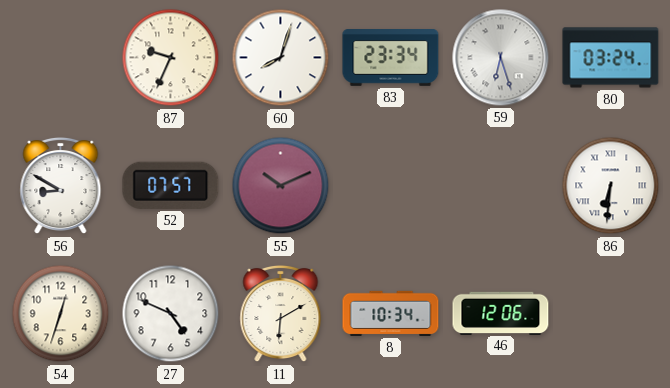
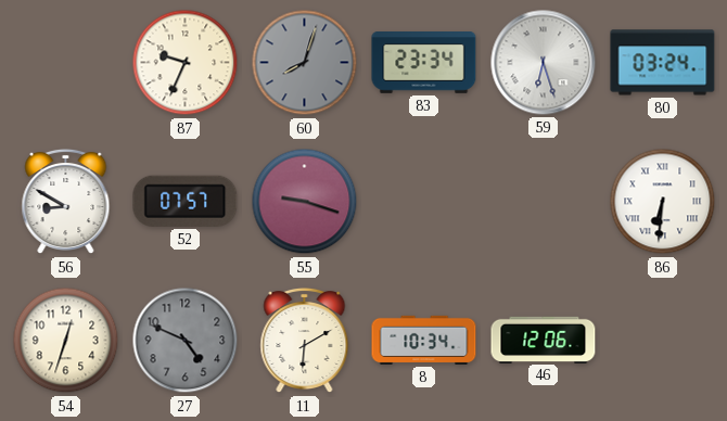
60 dial: white -> grey (305, 63)
55: 10:11 -> 9:18 (305, 202)
27 dial: white -> grey (186, 341)
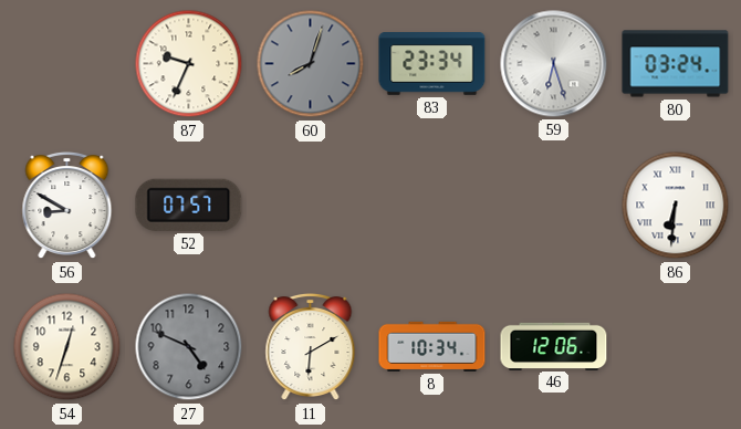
55: 9:18 -> none (305, 202)
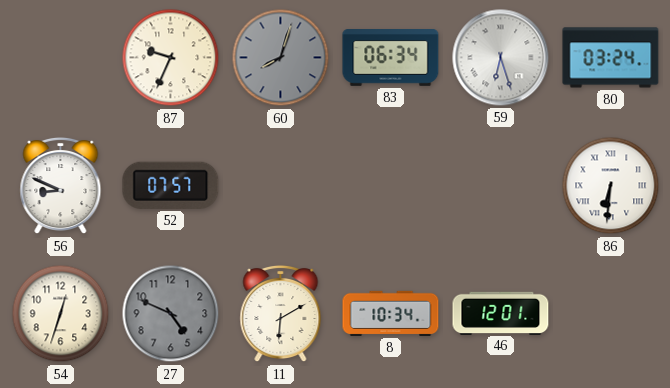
83: 23:34 -> 06:34 (391, 58)
56: 8:50 -> 8:49 (61, 186)
46: 12:06 -> 12:01 (501, 313)
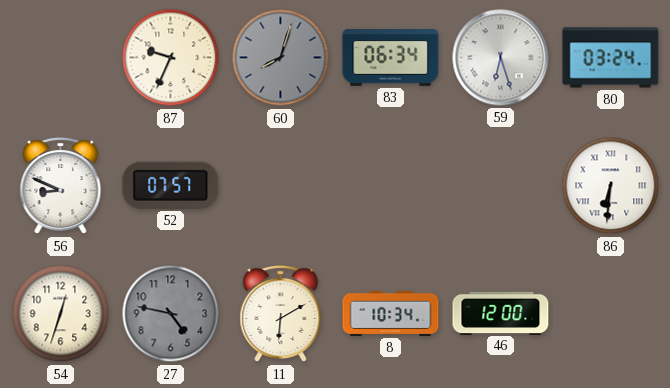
27: 4:49 -> 4:47 (171, 314)
46: 12:01 -> 12:00 (501, 313)
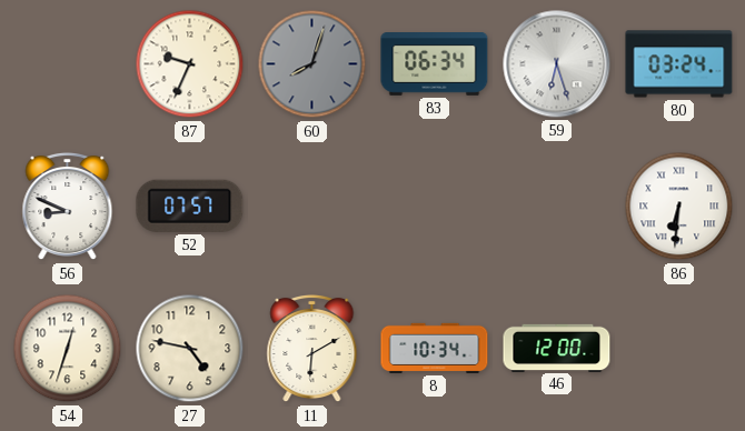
27 dial: grey -> cream (190, 349)
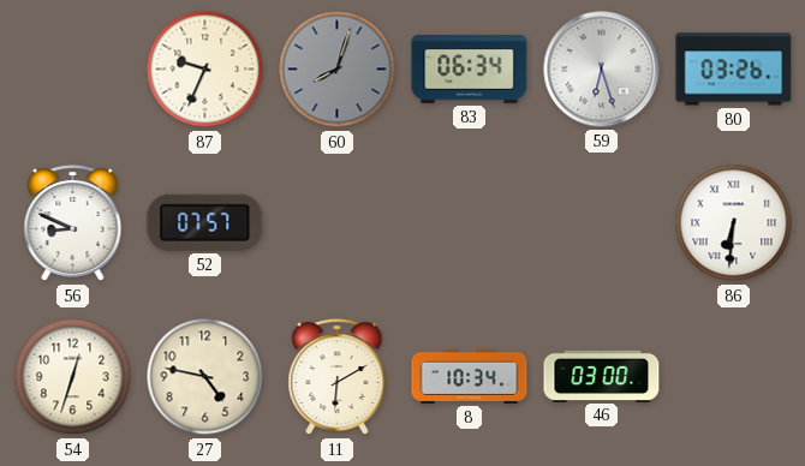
80: 03:24 -> 03:26 (734, 70)
46: 12:00 -> 03:00 (602, 376)
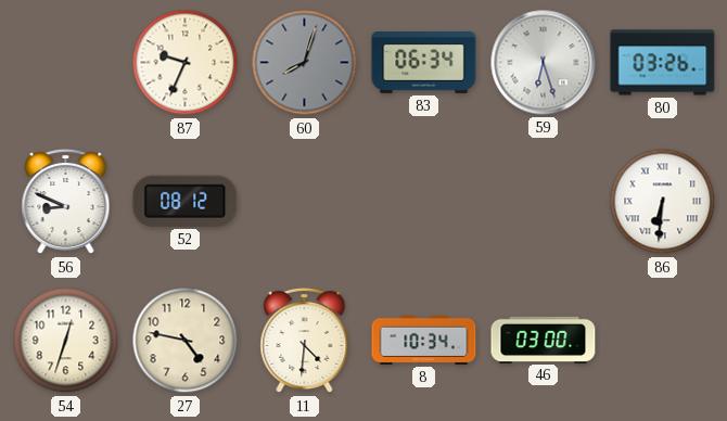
52: 07:57 -> 08:12 (186, 201)
11: 6:10 -> 4:31 (305, 341)
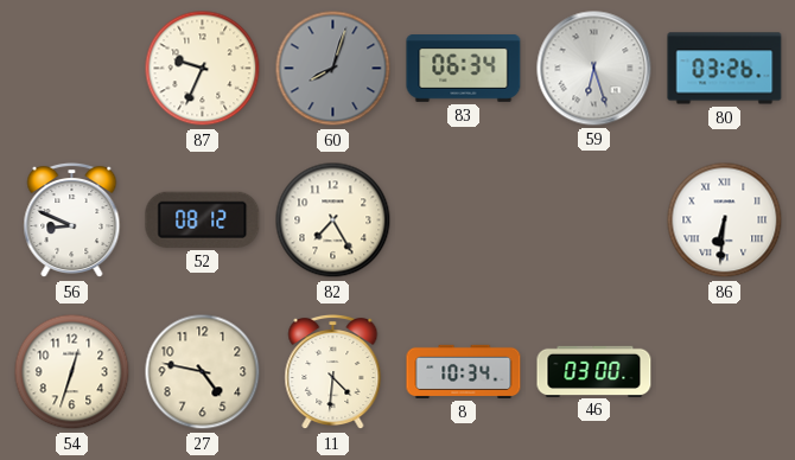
82: none -> 7:25 (333, 221)
